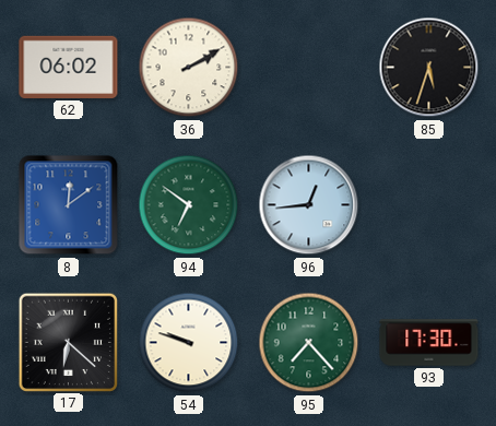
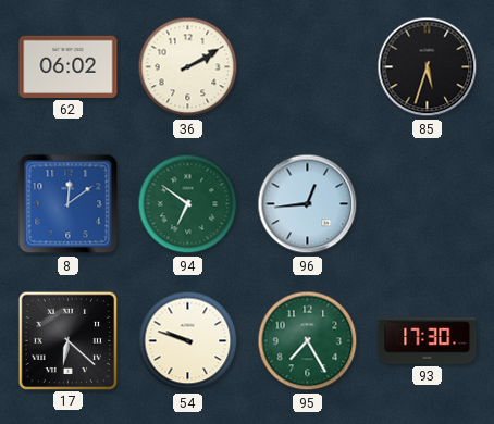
95: 7:23 -> 7:25 (308, 341)
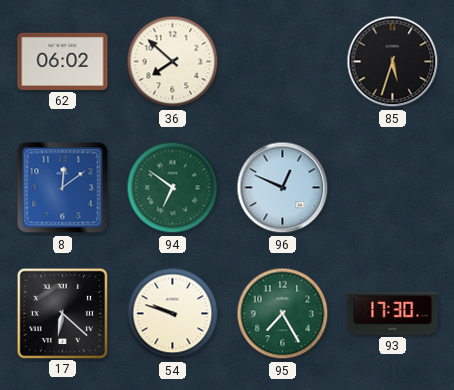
36: 2:10 -> 7:52 (173, 62)
96: 12:44 -> 12:49 (283, 188)
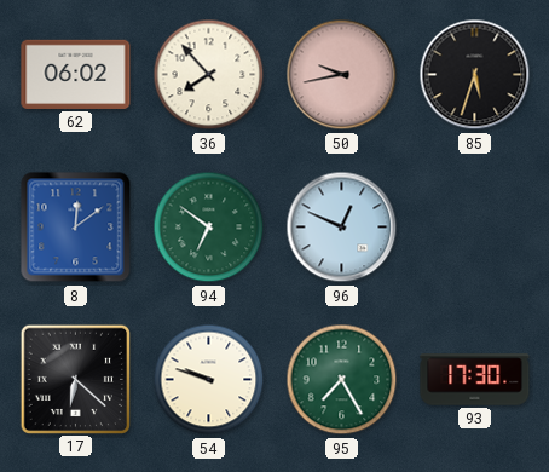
36: 7:52 -> 7:53 (209, 75)
50: none -> 9:43 (342, 75)
